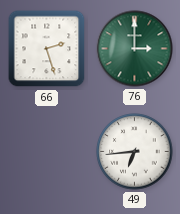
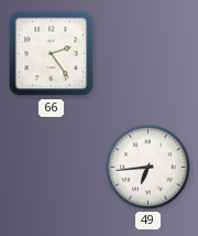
66: 2:27 -> 2:24 (52, 54)
76: 3:00 -> none (135, 49)
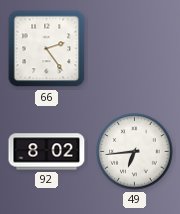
92: none -> 8:02 (47, 152)
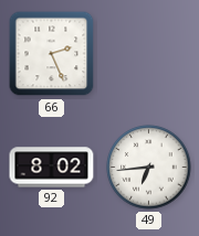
66: 2:24 -> 2:26 (52, 54)
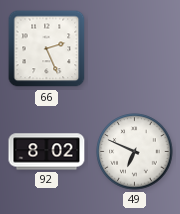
49: 6:44 -> 6:49 (135, 152)
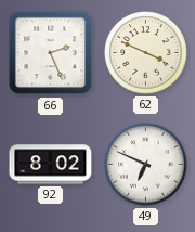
62: none -> 3:49 (146, 53)
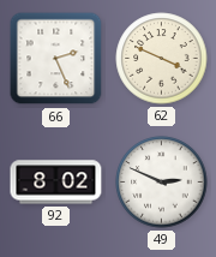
49: 6:49 -> 2:49 (162, 183)
